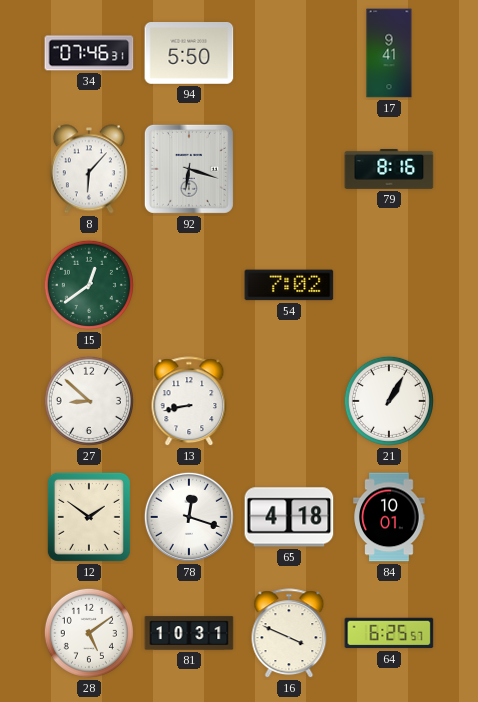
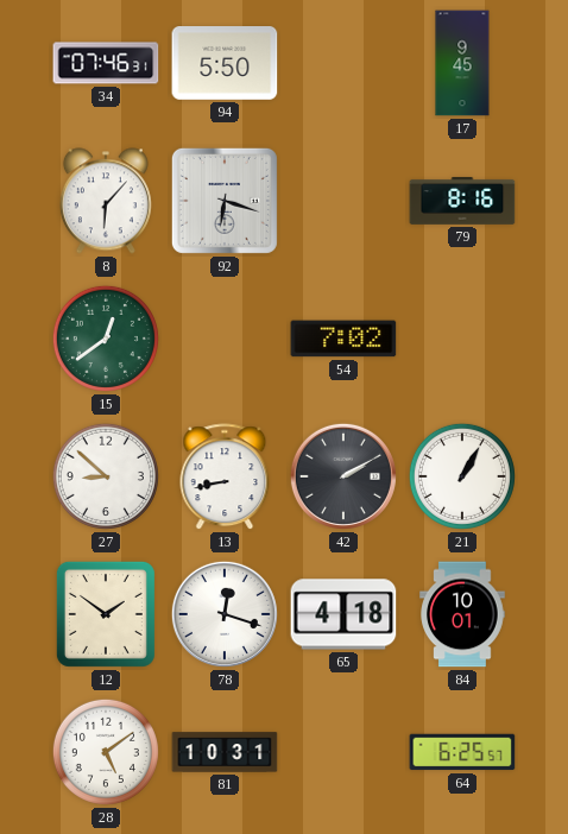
17: 9:41 -> 9:45 (462, 63)
42: none -> 2:10 (343, 476)
16: 3:49 -> none (289, 634)
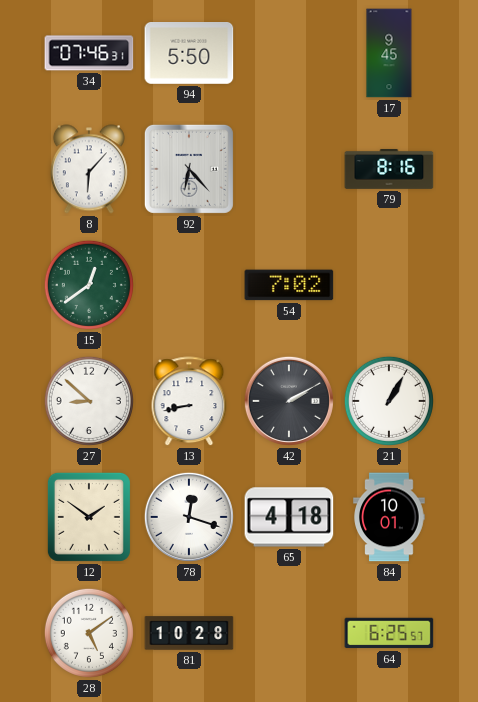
92: 6:18 -> 6:23 (189, 169)
81: 10:31 -> 10:28 (189, 633)
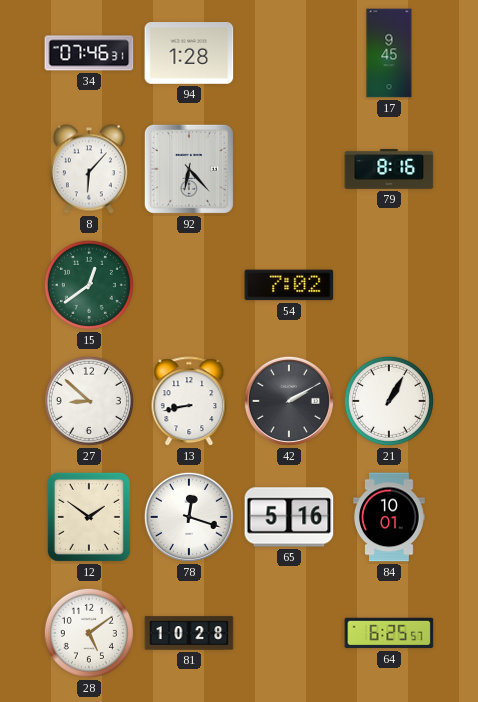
94: 5:50 -> 1:28 (189, 54)
65: 4:18 -> 5:16 (289, 517)
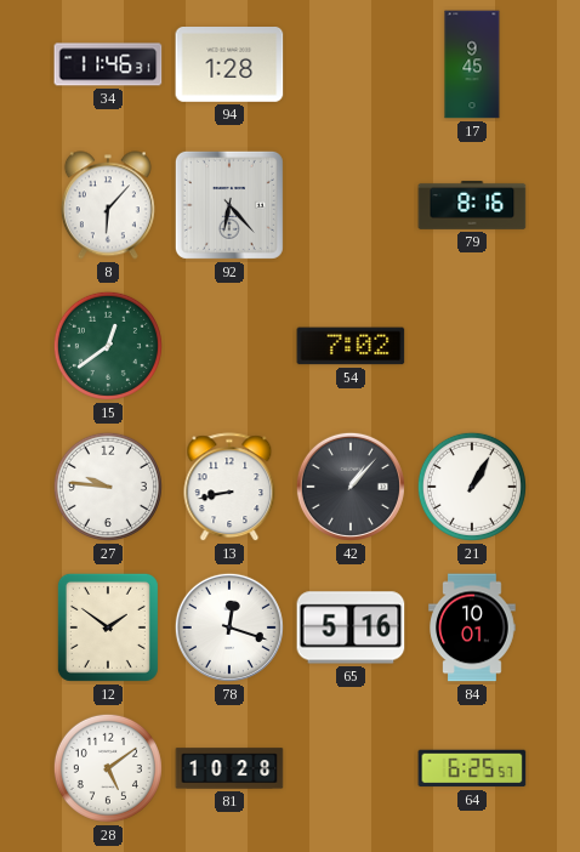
34: 07:46 -> 11:46 (108, 64)
27: 8:52 -> 9:46 (108, 487)
42: 2:10 -> 1:07 (351, 487)
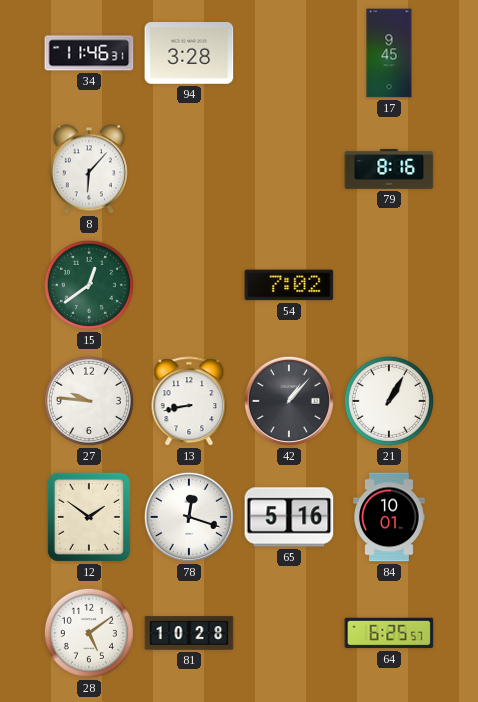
94: 1:28 -> 3:28 (189, 54)
92: 6:23 -> none (229, 205)
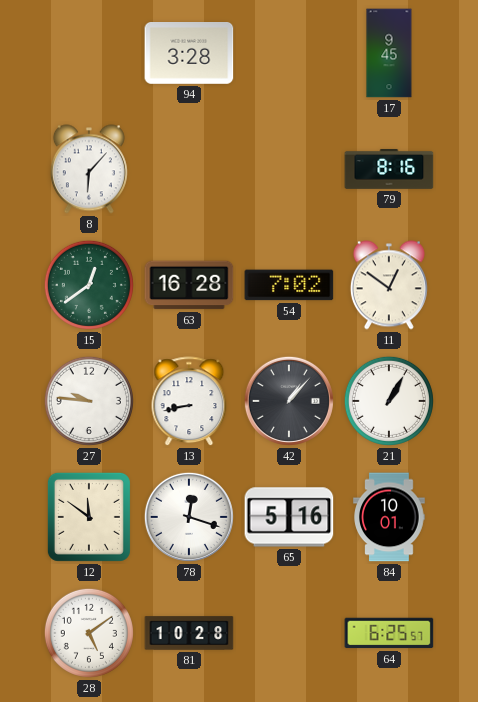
34: 11:46 -> none (89, 53)
63: none -> 16:28 (189, 285)
11: none -> 12:51 (389, 285)
12: 1:51 -> 11:51 (89, 517)
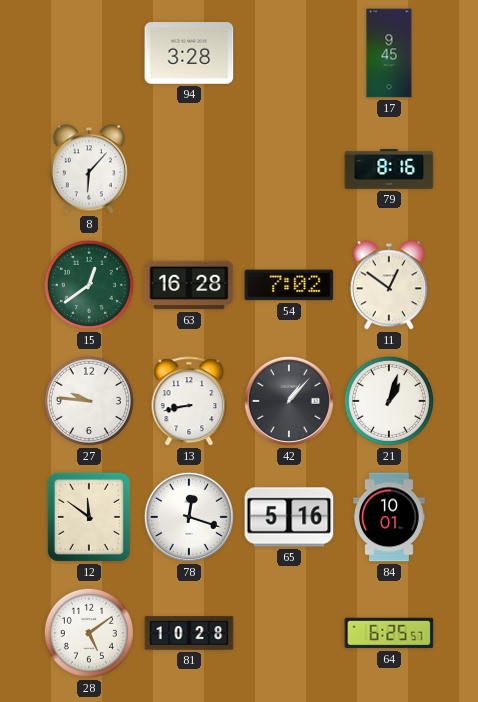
21: 1:05 -> 1:03 (389, 401)
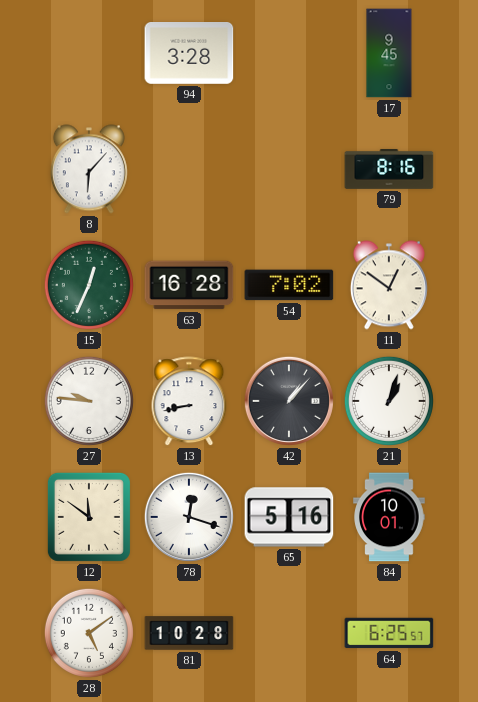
15: 12:39 -> 12:34 (89, 285)
